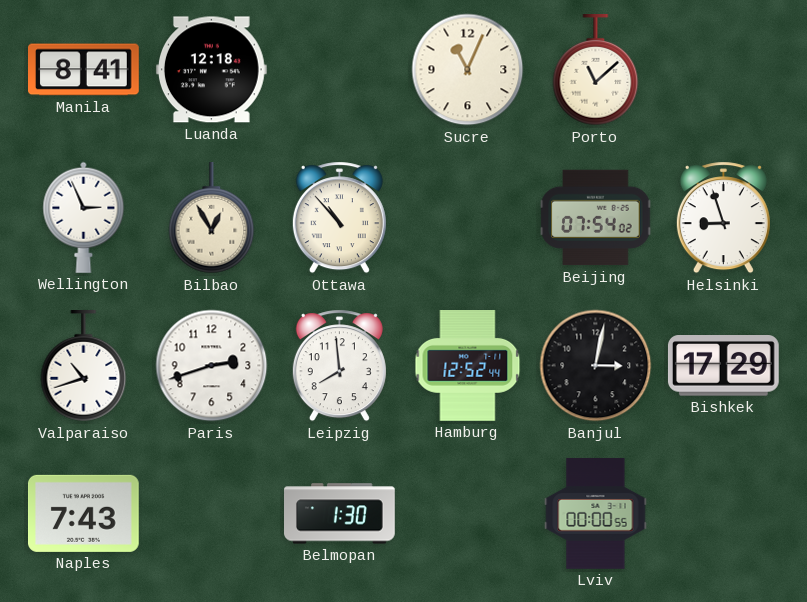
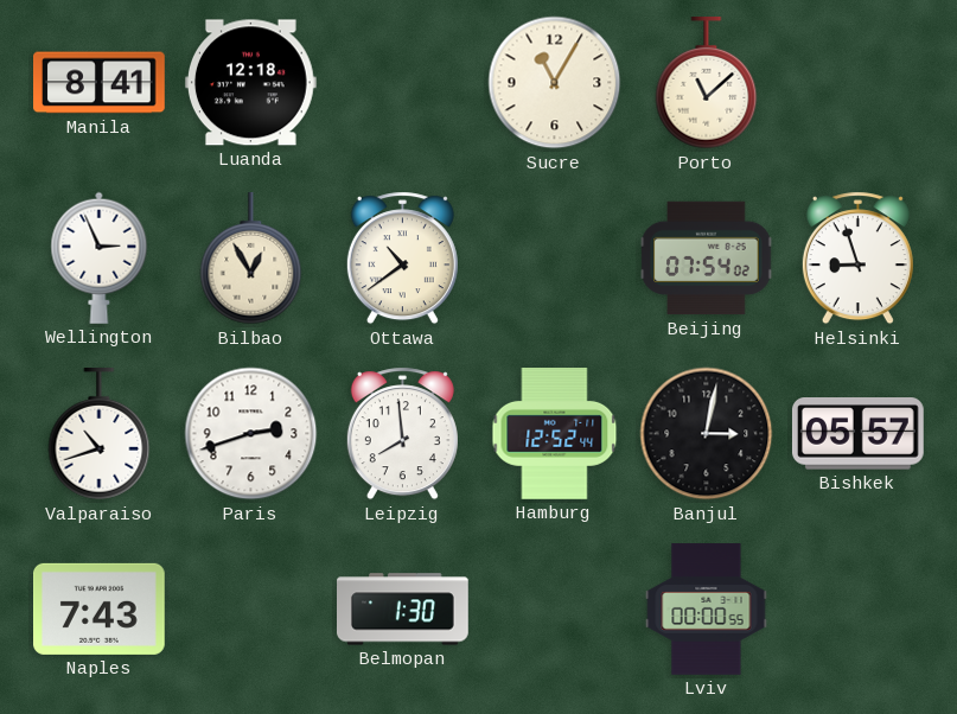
Sucre: 11:04 -> 11:05 (555, 83)
Ottawa: 10:53 -> 10:39 (402, 259)
Bishkek: 17:29 -> 05:57 (857, 434)
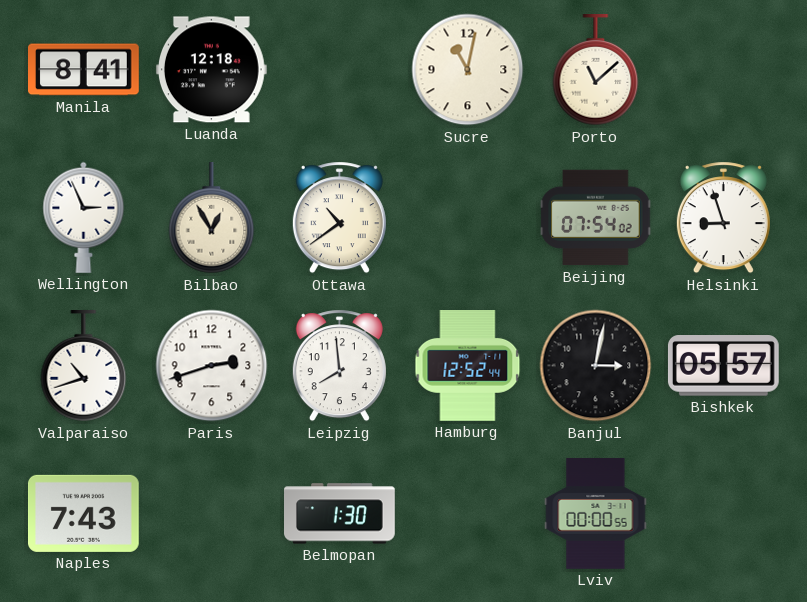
Sucre: 11:05 -> 11:02 (468, 70)
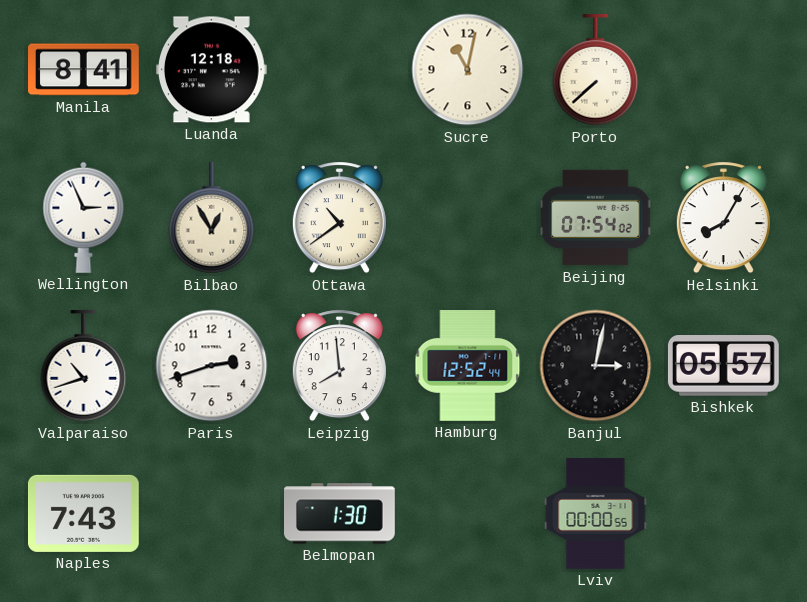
Porto: 11:08 -> 7:38 (596, 71)
Helsinki: 8:57 -> 8:05 (723, 218)
